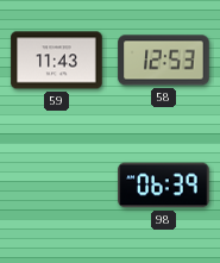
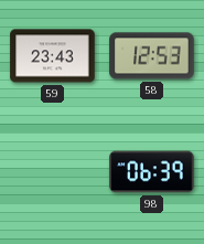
59: 11:43 -> 23:43 (53, 56)
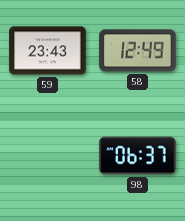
58: 12:53 -> 12:49 (138, 51)
98: 06:39 -> 06:37 (138, 156)
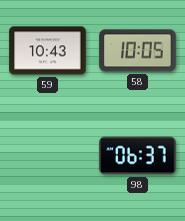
59: 23:43 -> 10:43 (48, 51)
58: 12:49 -> 10:05 (138, 51)
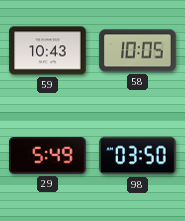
29: none -> 5:49 (48, 156)
98: 06:37 -> 03:50 (138, 156)
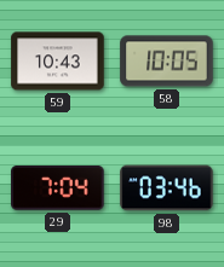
29: 5:49 -> 7:04 (58, 188)
98: 03:50 -> 03:46 (167, 188)
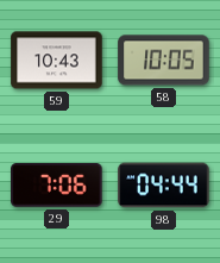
29: 7:04 -> 7:06 (57, 186)
98: 03:46 -> 04:44 (164, 186)
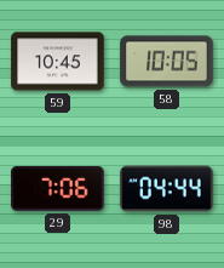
59: 10:43 -> 10:45 (58, 62)
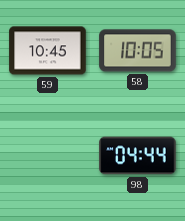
29: 7:06 -> none (58, 189)
